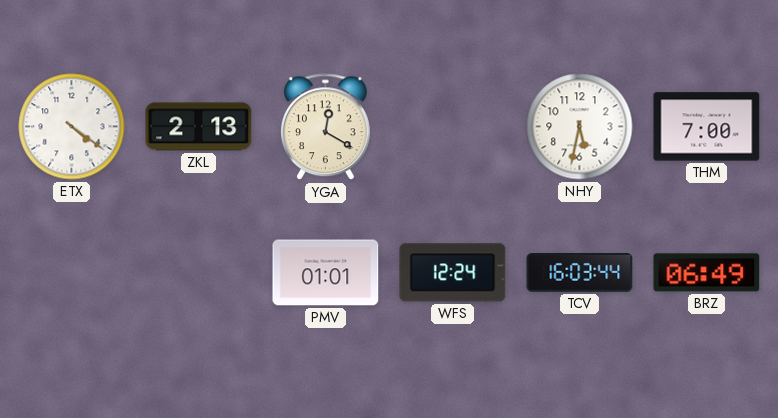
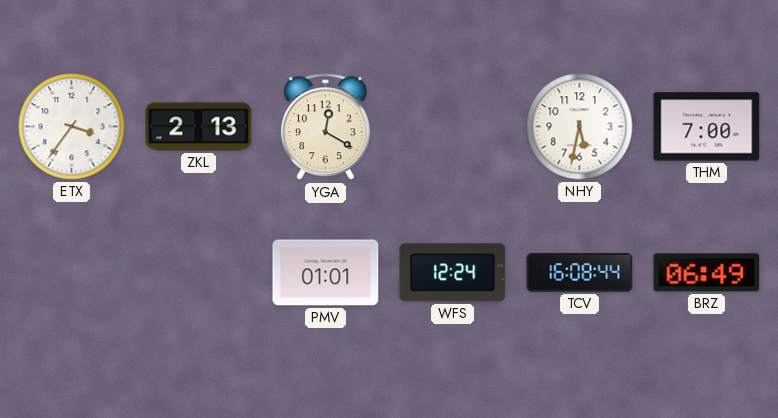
ETX: 4:21 -> 3:36 (72, 127)
TCV: 16:03 -> 16:08 (580, 273)
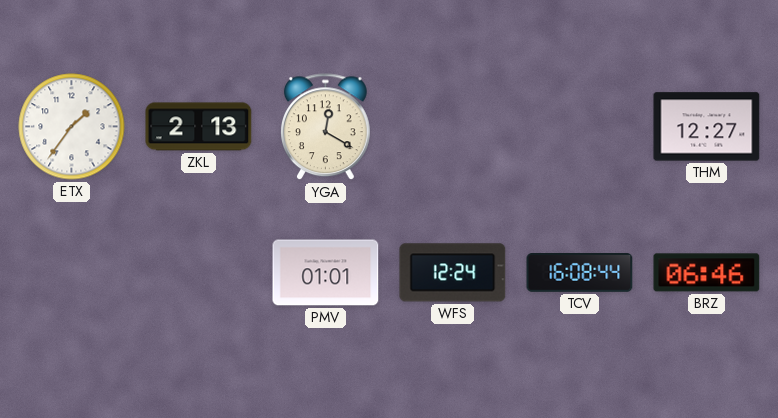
ETX: 3:36 -> 1:36 (72, 127)
NHY: 5:32 -> none (580, 127)
THM: 7:00 -> 12:27 (707, 127)
BRZ: 06:49 -> 06:46 (707, 273)
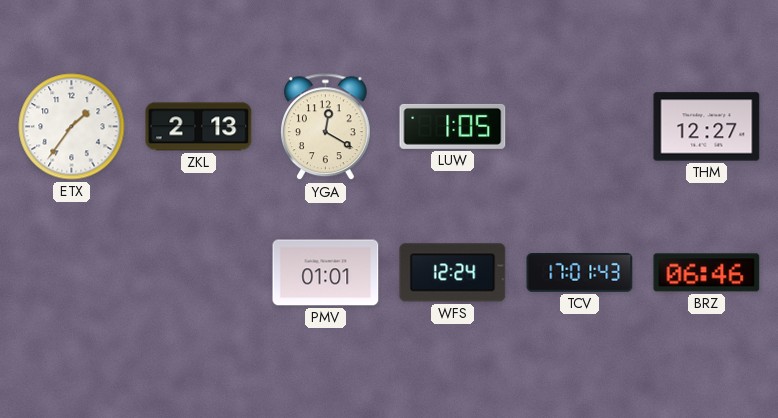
LUW: none -> 1:05 (453, 126)
TCV: 16:08 -> 17:01 (580, 273)
